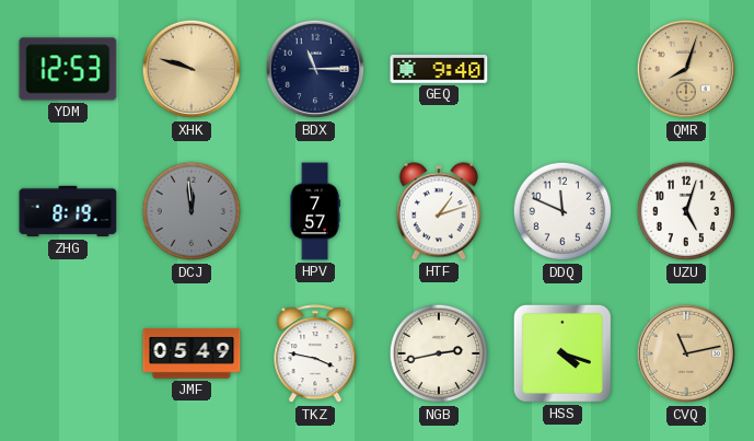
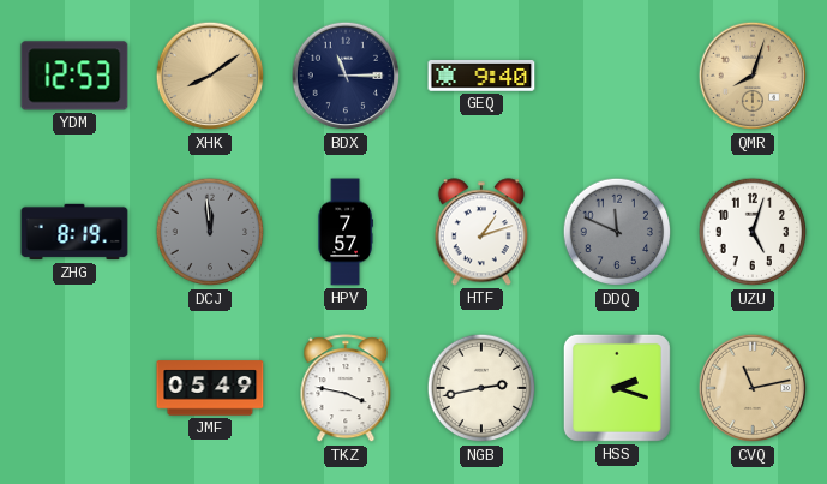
XHK: 9:48 -> 8:09 (210, 76)
DDQ dial: white -> grey (617, 232)
HSS: 4:18 -> 2:18 (617, 388)
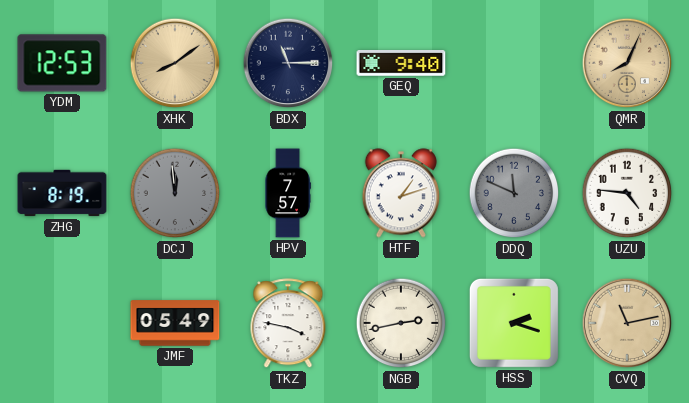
QMR: 8:03 -> 8:04 (627, 63)
UZU: 5:03 -> 4:46 (627, 193)
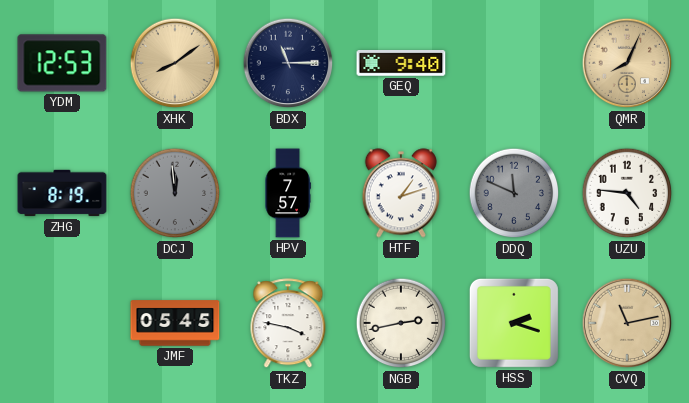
JMF: 05:49 -> 05:45 (175, 323)
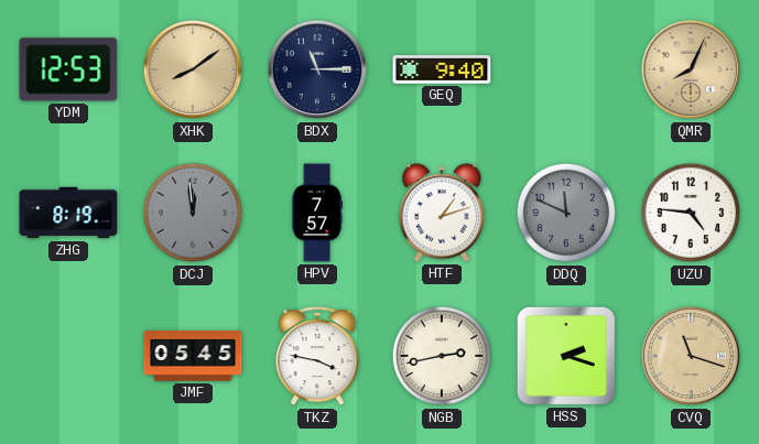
CVQ: 11:13 -> 11:18 (691, 356)
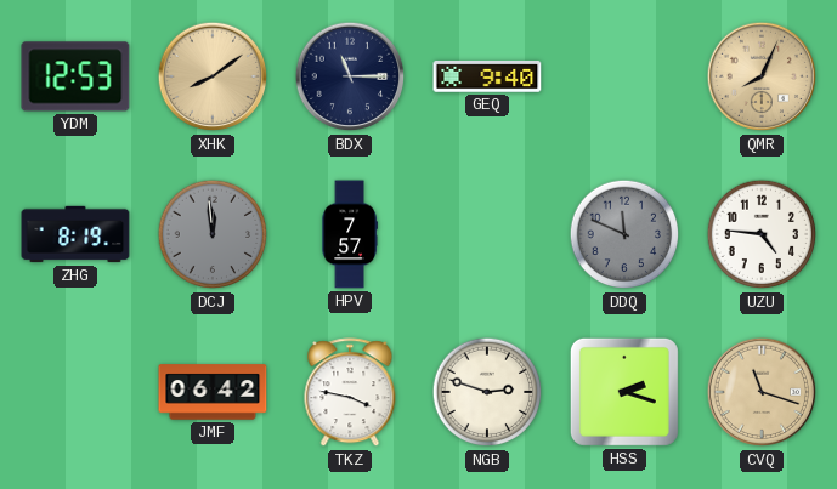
HTF: 1:12 -> none (442, 213)
JMF: 05:45 -> 06:42 (213, 392)
NGB: 2:43 -> 2:48 (487, 392)
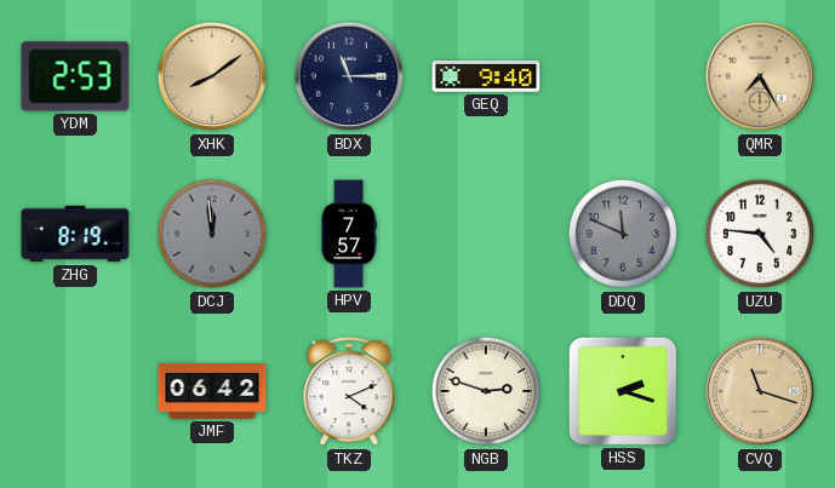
YDM: 12:53 -> 2:53 (75, 76)
QMR: 8:04 -> 7:25 (760, 76)
TKZ: 3:47 -> 4:11 (349, 392)
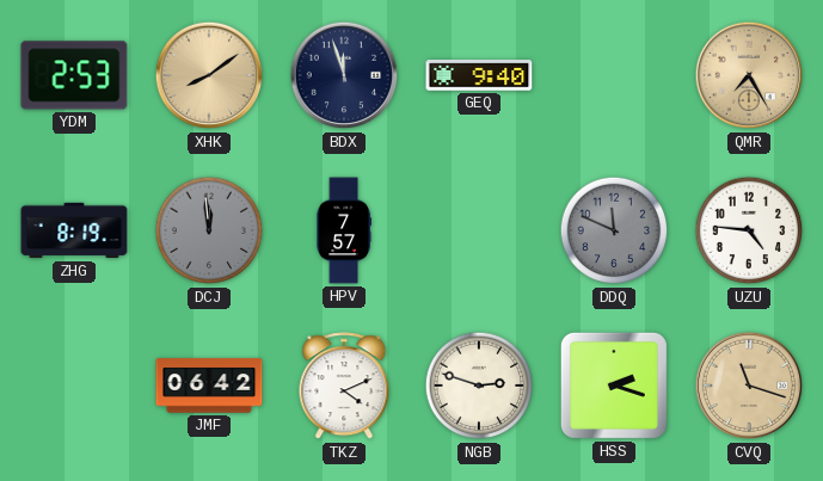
BDX: 11:15 -> 11:57 (344, 75)
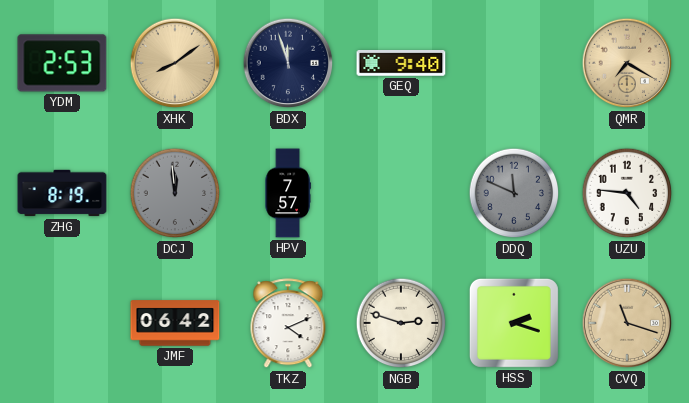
QMR: 7:25 -> 7:20 (627, 63)
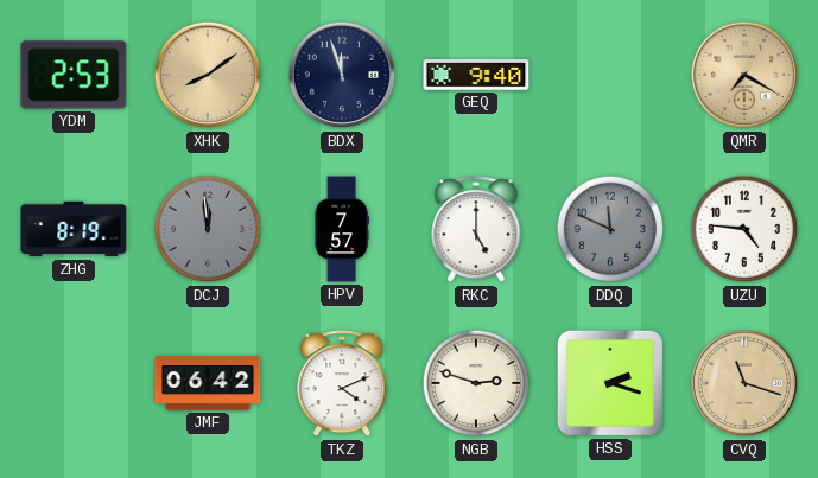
RKC: none -> 5:00 (476, 230)
